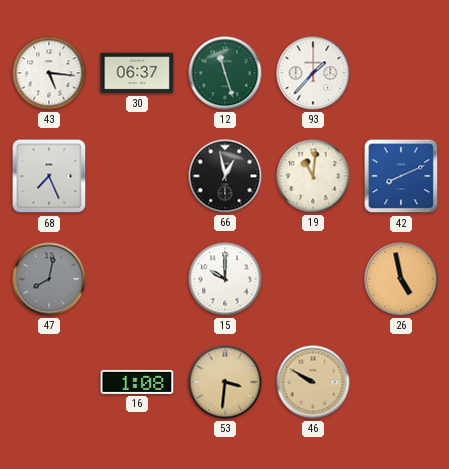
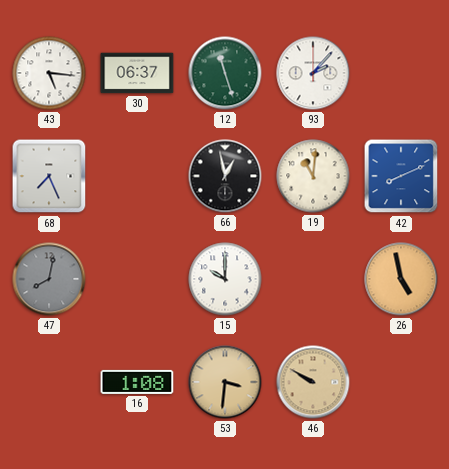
93: 1:37 -> 2:07 (313, 73)
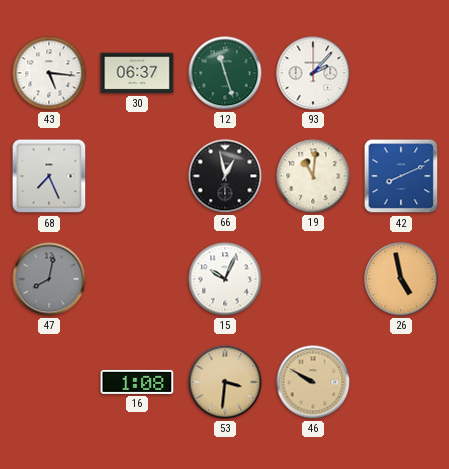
15: 10:00 -> 10:04 (225, 279)
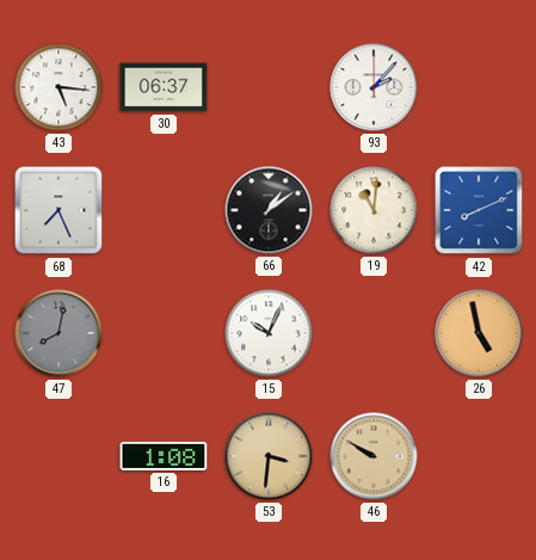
12: 11:27 -> none (225, 73)
66: 12:58 -> 1:09 (269, 210)
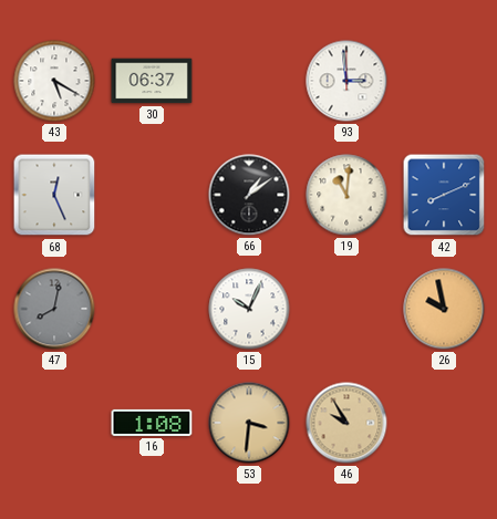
43: 5:16 -> 5:20 (54, 81)
93: 2:07 -> 2:59 (346, 81)
68: 7:26 -> 12:26 (54, 195)
26: 4:58 -> 9:58 (444, 309)
46: 9:50 -> 9:55 (346, 423)
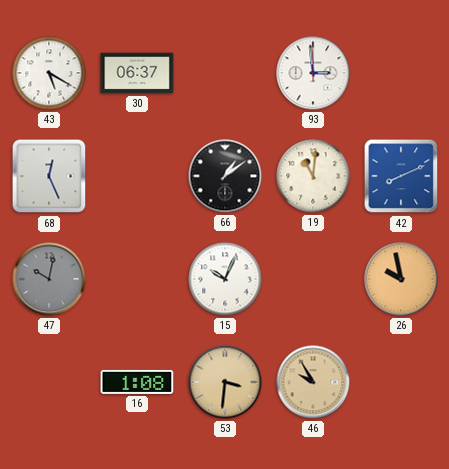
47: 8:02 -> 10:02 (49, 279)
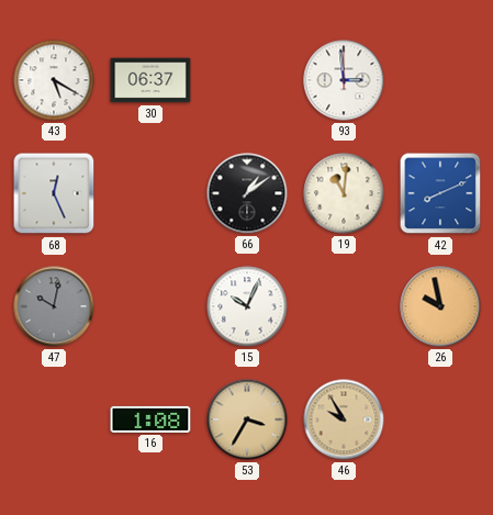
53: 3:31 -> 3:35 (247, 419)
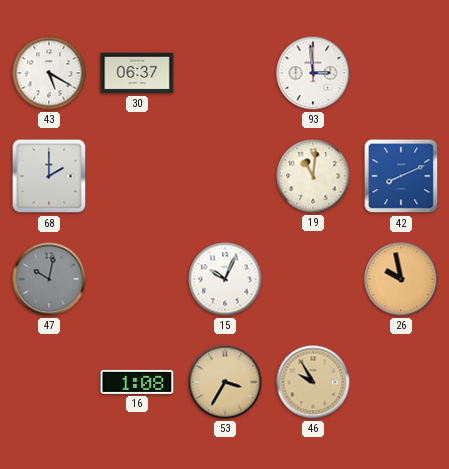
68: 12:26 -> 2:00 (49, 176)
66: 1:09 -> none (247, 193)
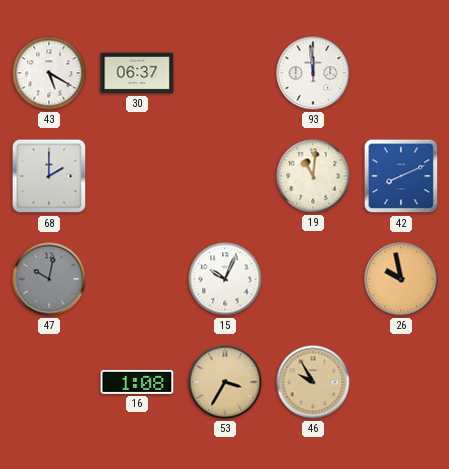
93: 2:59 -> 11:59 (313, 73)
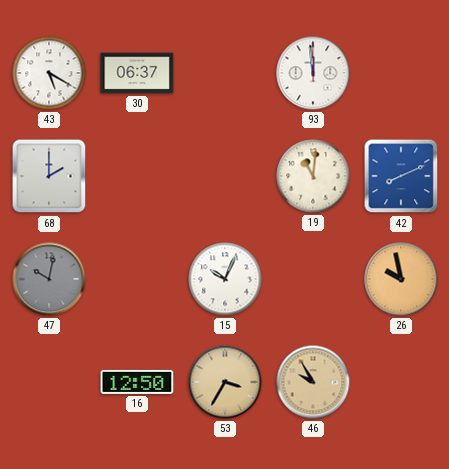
16: 1:08 -> 12:50 (137, 382)
